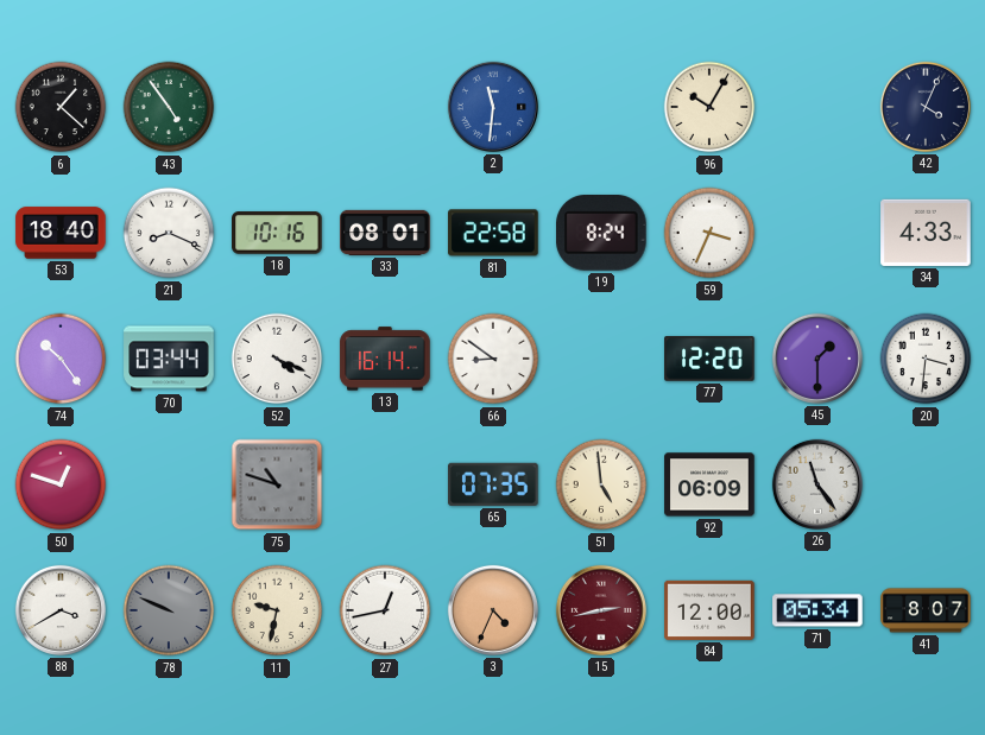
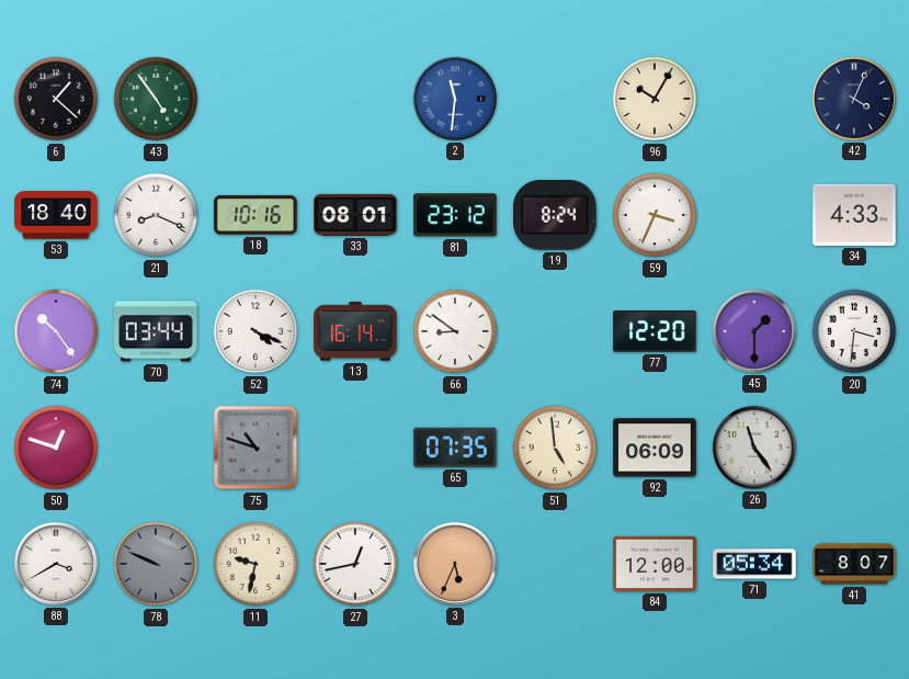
81: 22:58 -> 23:12 (455, 215)
3: 4:34 -> 5:34 (455, 564)
15: 2:43 -> none (601, 610)
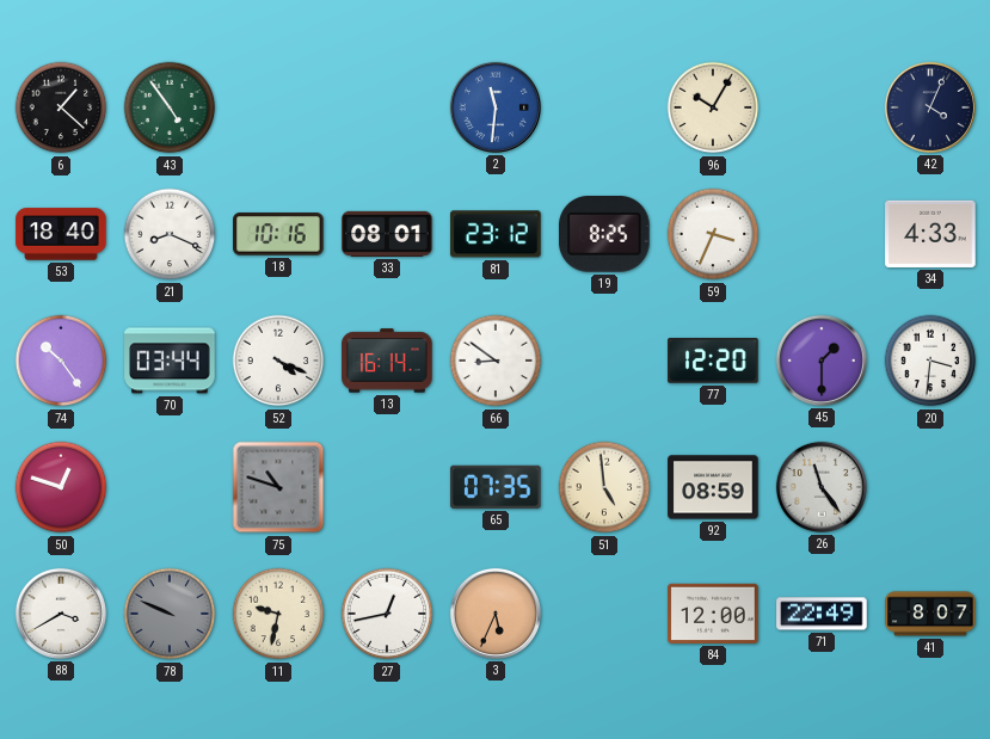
19: 8:24 -> 8:25 (605, 235)
92: 06:09 -> 08:59 (713, 487)
71: 05:34 -> 22:49 (822, 614)
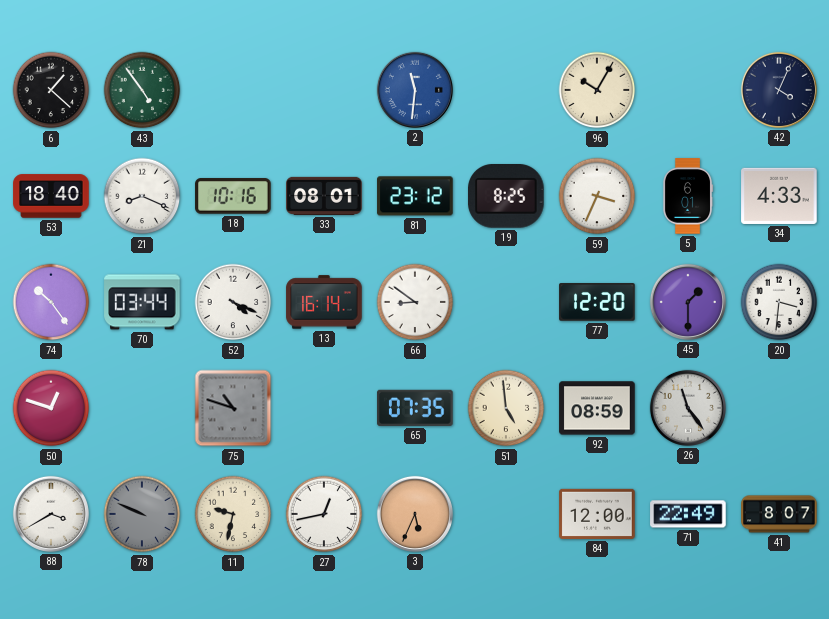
5: none -> 6:01 (688, 196)
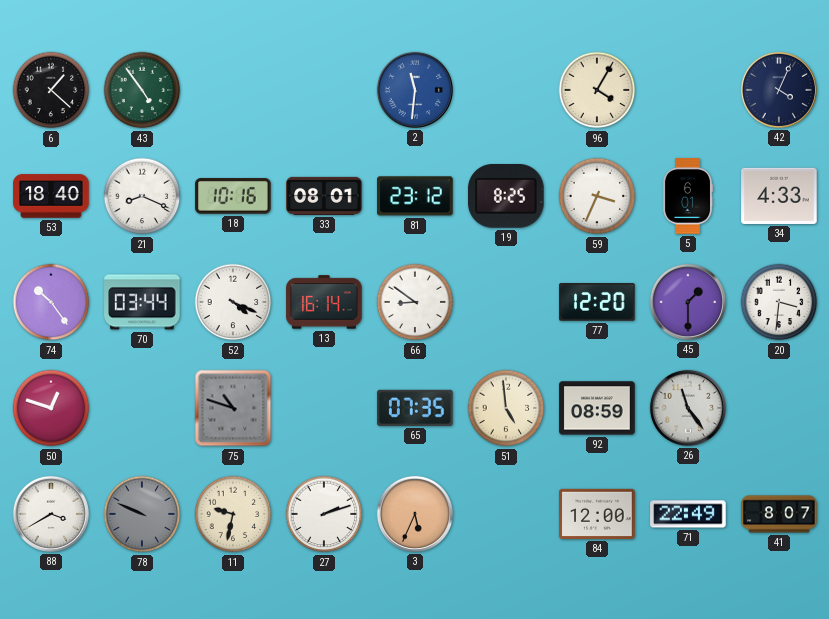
96: 10:05 -> 4:05 (597, 90)
27: 12:43 -> 2:12 (324, 514)
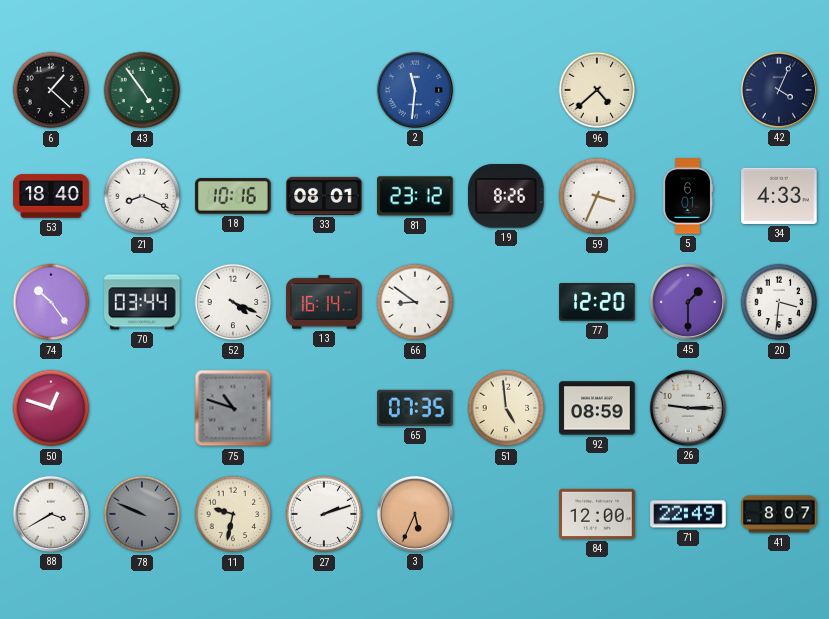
96: 4:05 -> 4:38 (597, 90)
19: 8:25 -> 8:26 (507, 197)
26: 11:24 -> 9:15 (688, 408)
